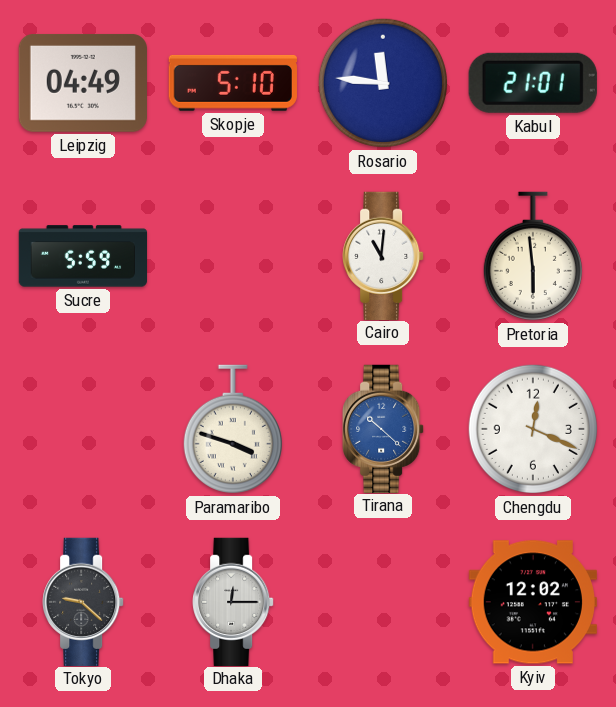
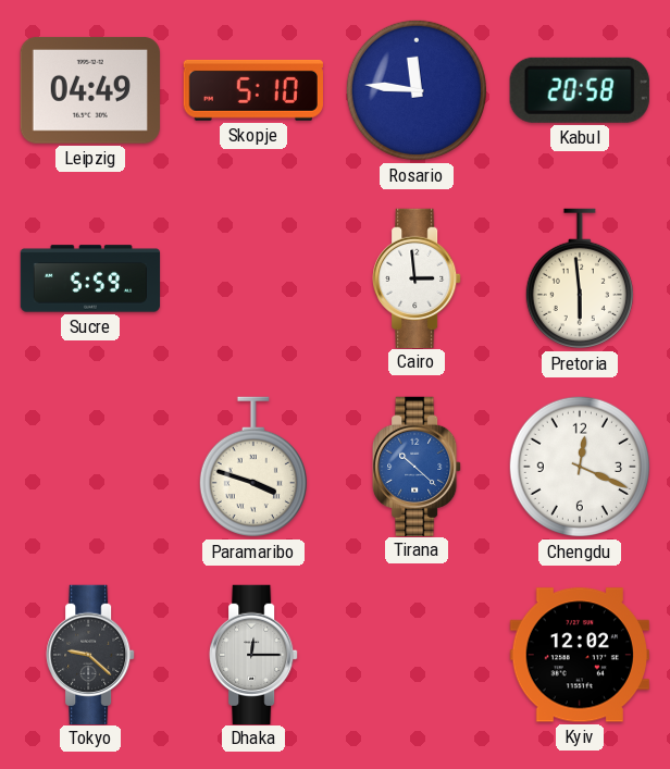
Kabul: 21:01 -> 20:58 (580, 90)
Cairo: 11:01 -> 2:59 (417, 277)
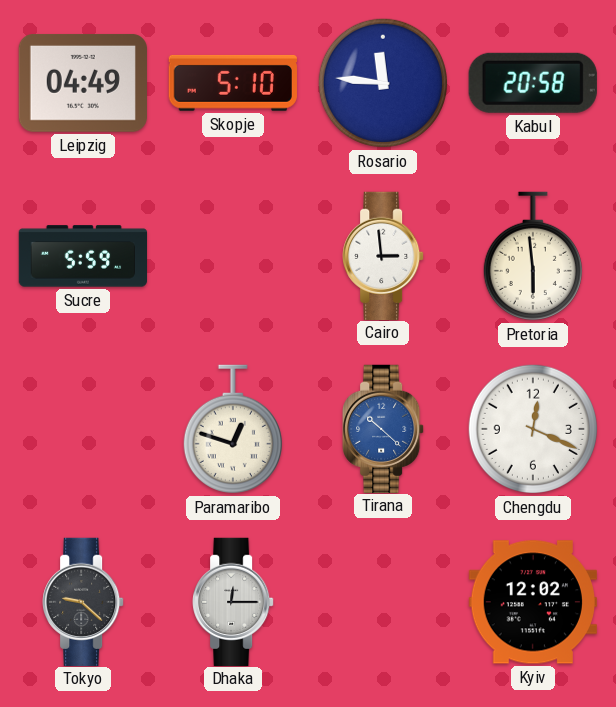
Paramaribo: 3:48 -> 12:48 (233, 429)
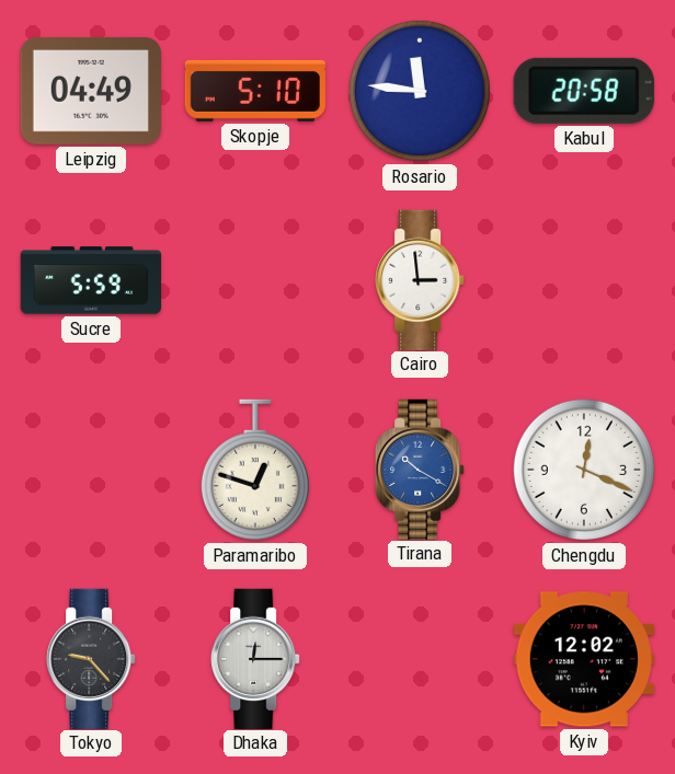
Pretoria: 5:59 -> none (533, 256)
Tirana: 10:22 -> 10:20 (420, 469)
Tokyo: 9:22 -> 9:23 (91, 658)
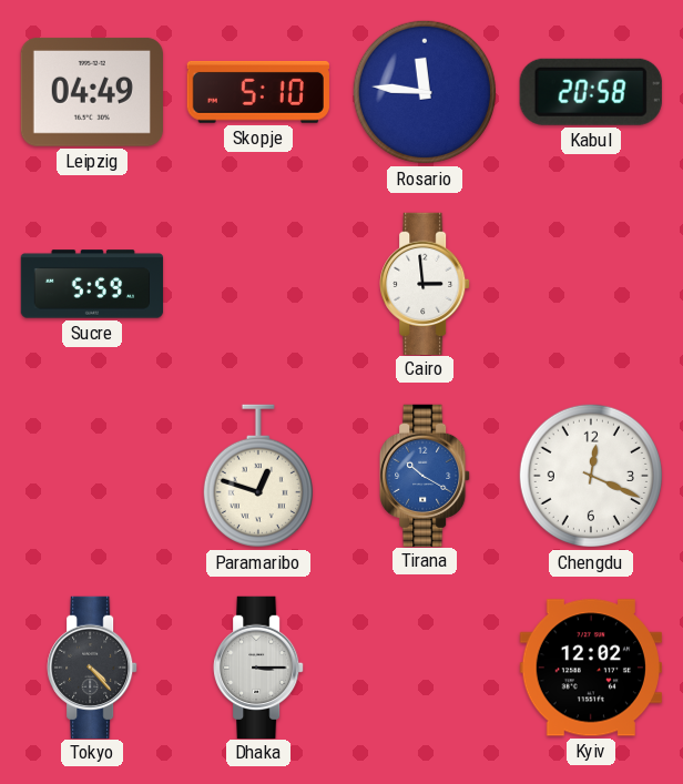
Tokyo: 9:23 -> 4:23 (92, 666)
Dhaka: 12:15 -> 3:15 (258, 666)
